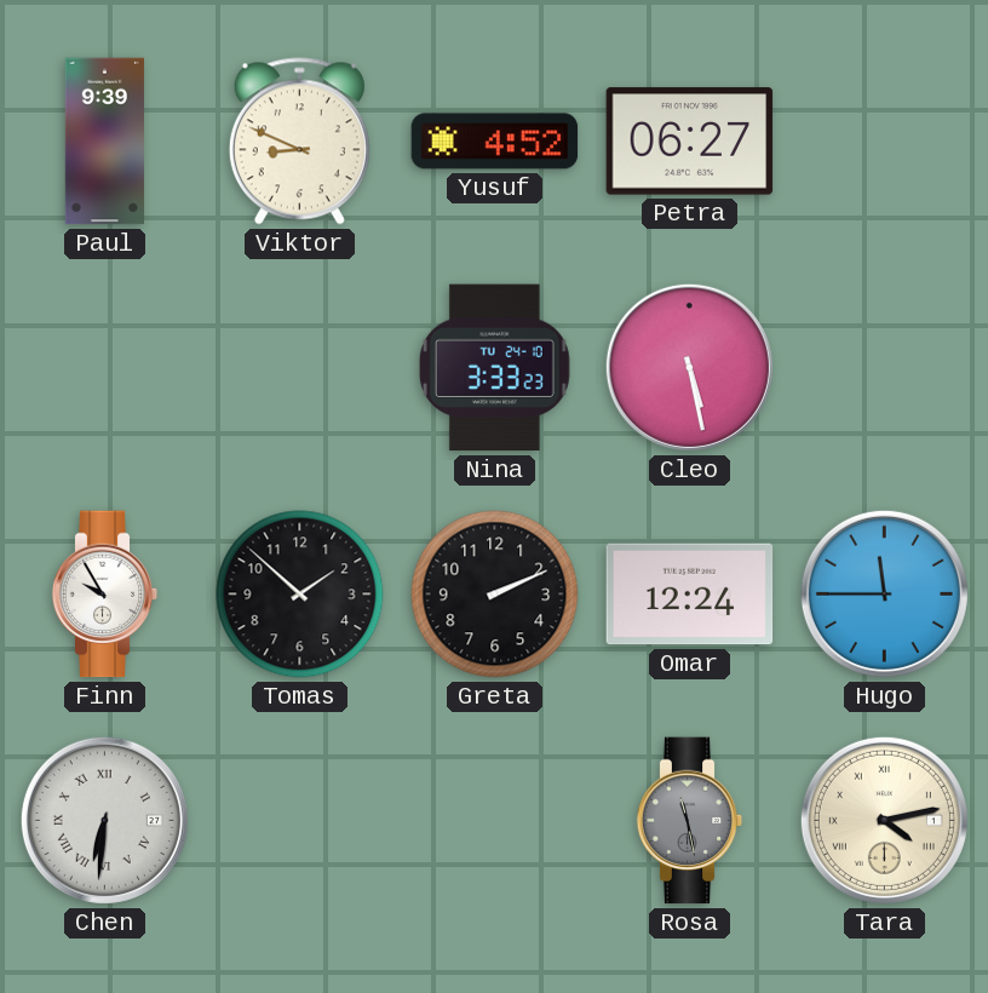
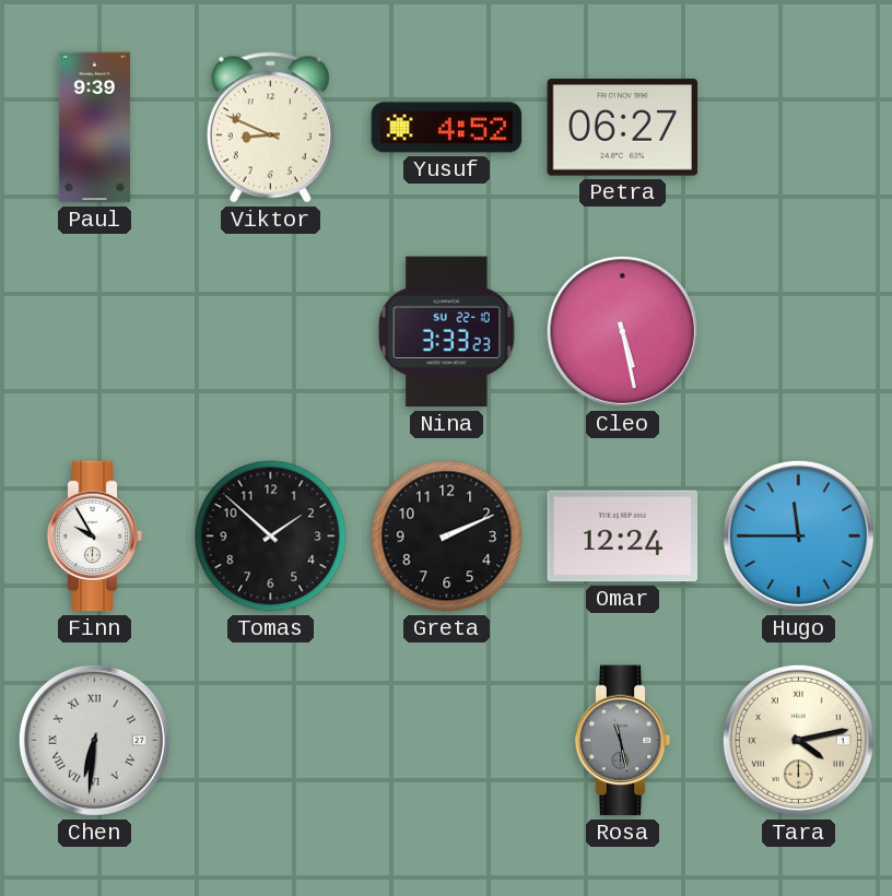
Nina date: TU 24-10 -> SU 22-10 (446, 332)
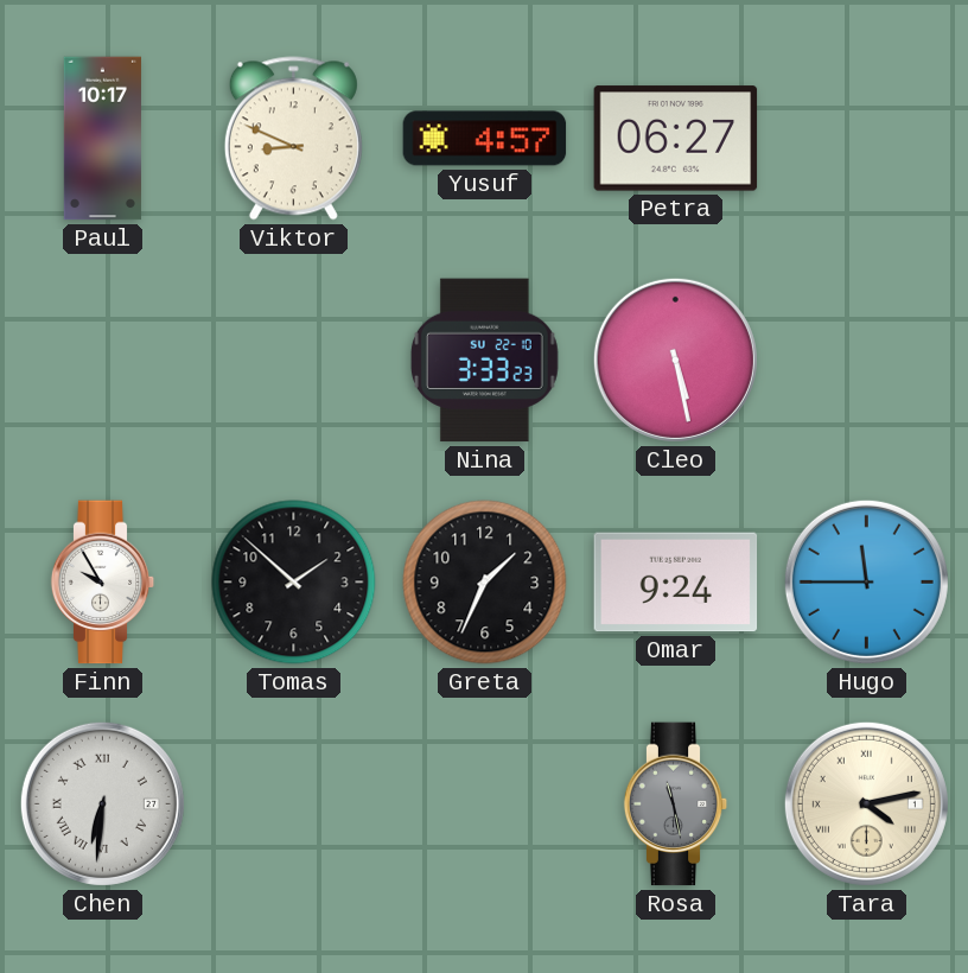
Paul: 9:39 -> 10:17 (102, 139)
Yusuf: 4:52 -> 4:57 (485, 139)
Greta: 2:11 -> 1:34 (485, 583)
Omar: 12:24 -> 9:24 (676, 583)
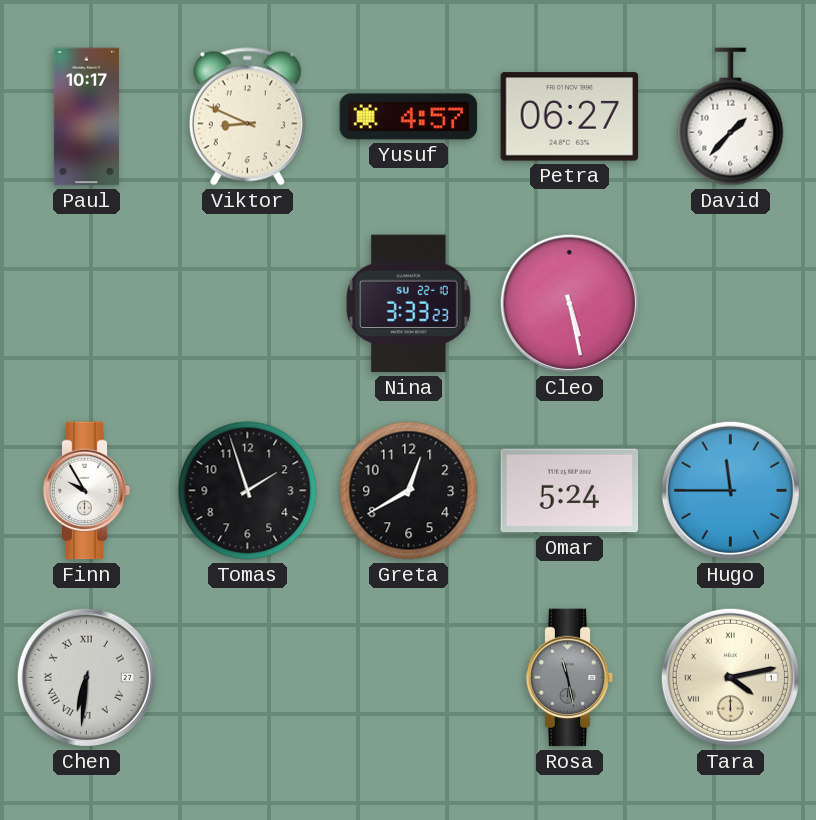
David: none -> 1:37 (731, 117)
Tomas: 1:52 -> 1:57 (248, 491)
Greta: 1:34 -> 12:40 (409, 491)
Omar: 9:24 -> 5:24 (570, 491)
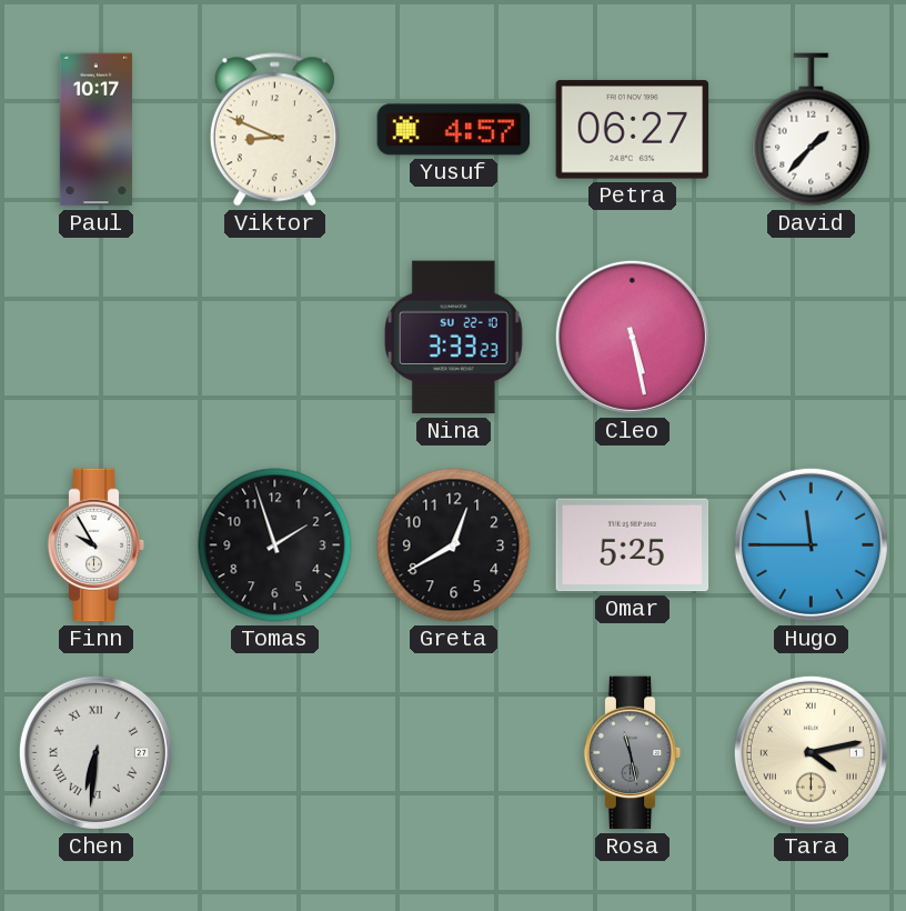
Omar: 5:24 -> 5:25 (633, 545)
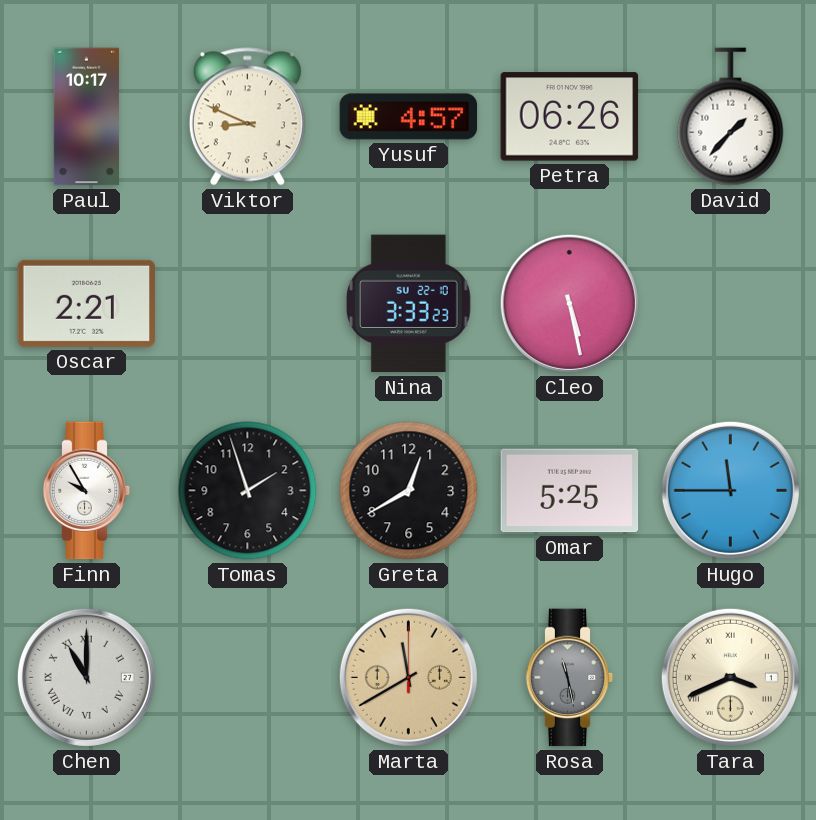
Petra: 06:27 -> 06:26 (570, 117)
Oscar: none -> 2:21 (87, 303)
Chen: 6:31 -> 11:00 (86, 677)
Marta: none -> 11:40 (408, 677)
Tara: 4:13 -> 3:41 (730, 677)
